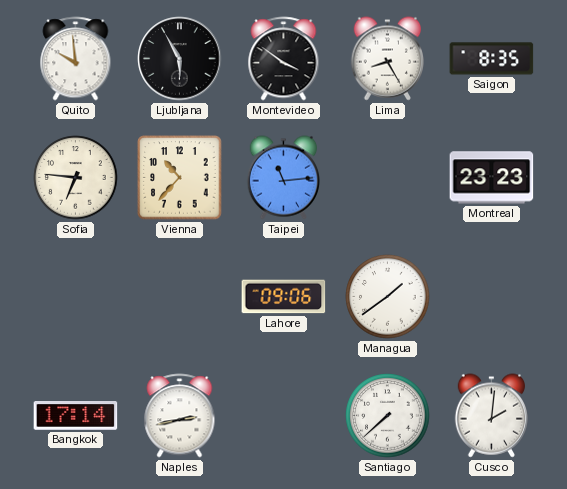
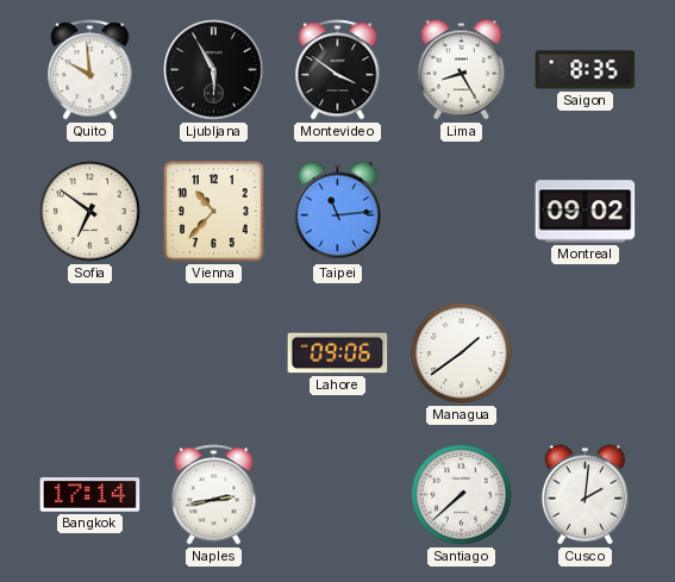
Sofia: 6:46 -> 6:51 (90, 212)
Montreal: 23:23 -> 09:02 (586, 212)
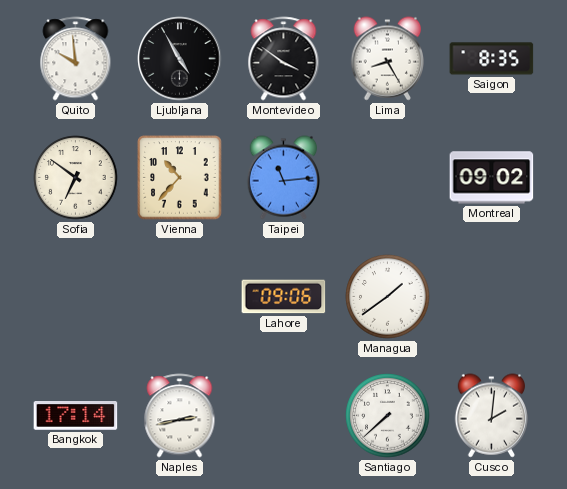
Ljubljana: 5:55 -> 4:55 (180, 59)
